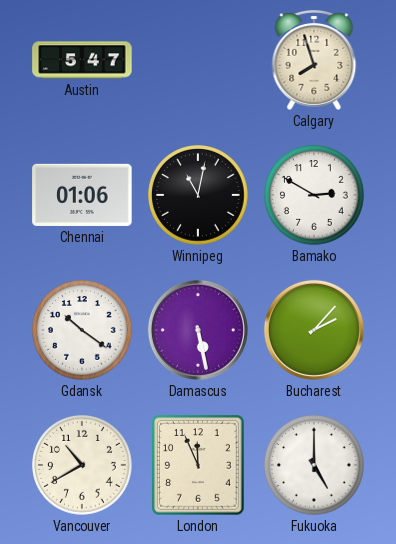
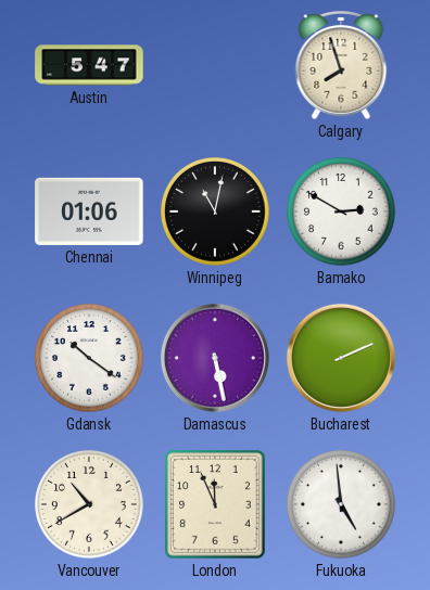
Bucharest: 2:07 -> 2:11 (341, 358)
Fukuoka: 5:00 -> 4:59 (342, 505)
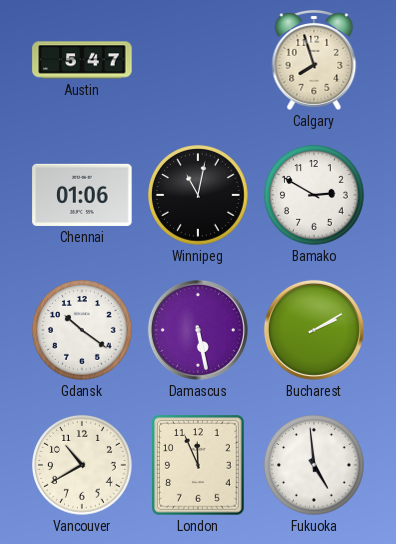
Bucharest: 2:11 -> 2:10 (314, 330)
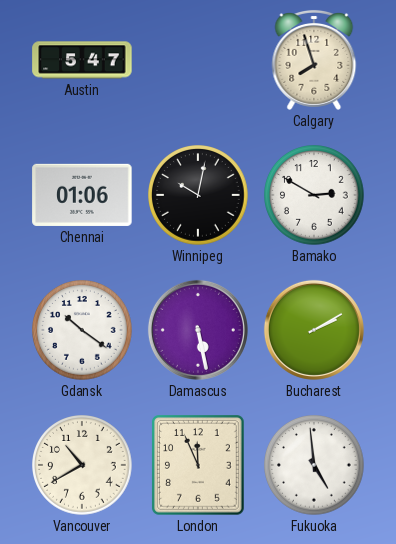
Winnipeg: 11:02 -> 10:02 (199, 196)
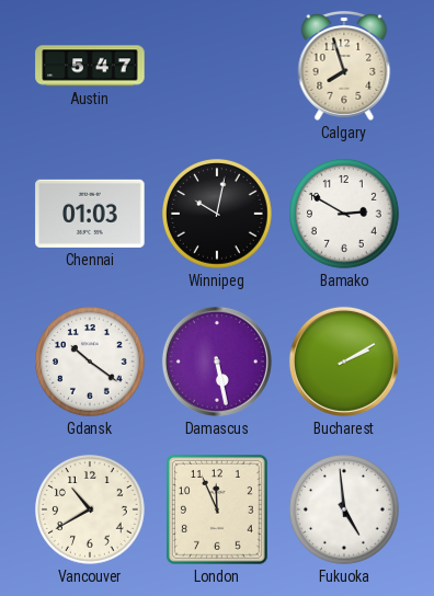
Chennai: 01:06 -> 01:03 (90, 214)
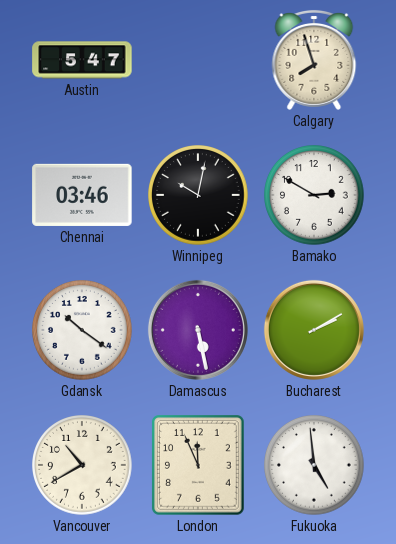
Chennai: 01:03 -> 03:46 (82, 195)
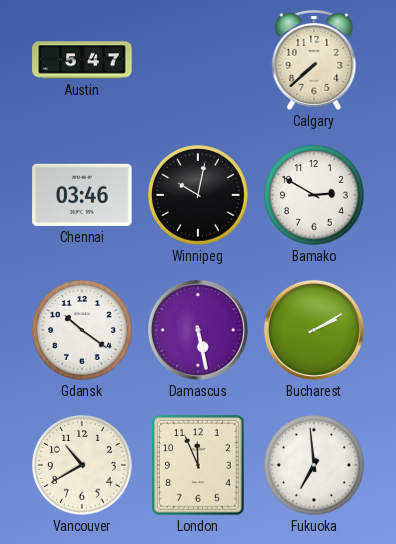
Calgary: 7:57 -> 7:38 (314, 60)
Fukuoka: 4:59 -> 6:59 (315, 466)
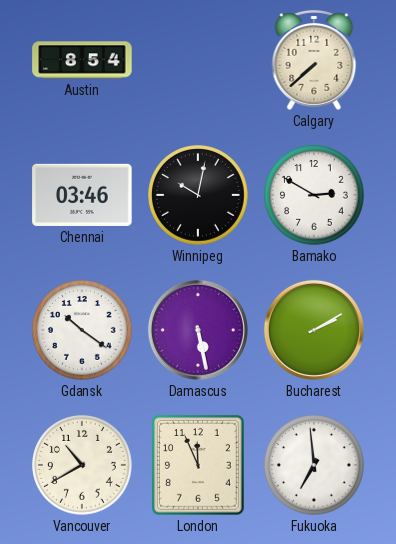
Austin: 5:47 -> 8:54 (82, 60)
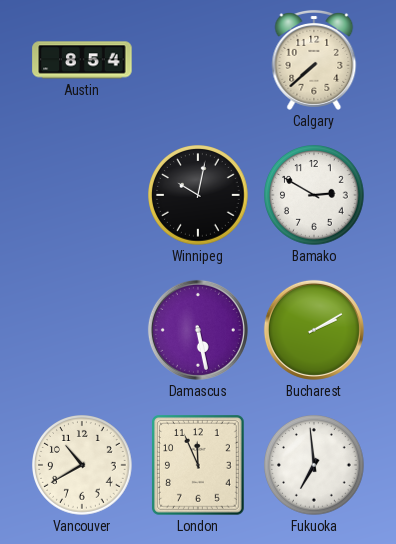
Chennai: 03:46 -> none (82, 195)
Gdansk: 10:21 -> none (83, 331)
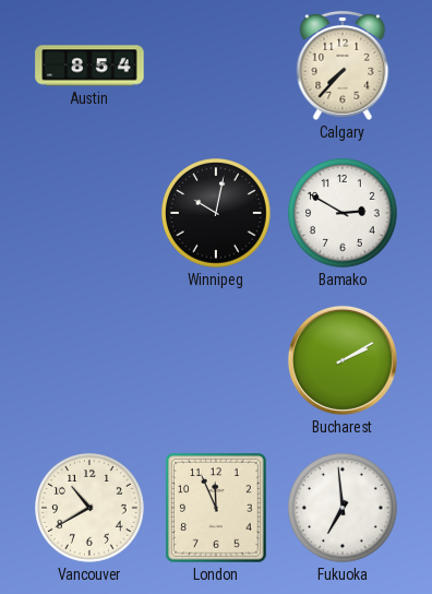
Calgary: 7:38 -> 7:37 (343, 66)
Damascus: 5:28 -> none (198, 330)
